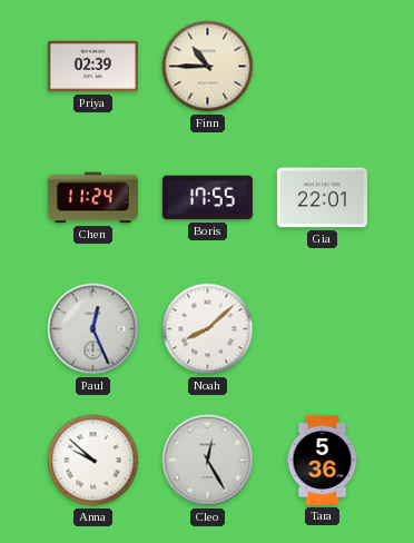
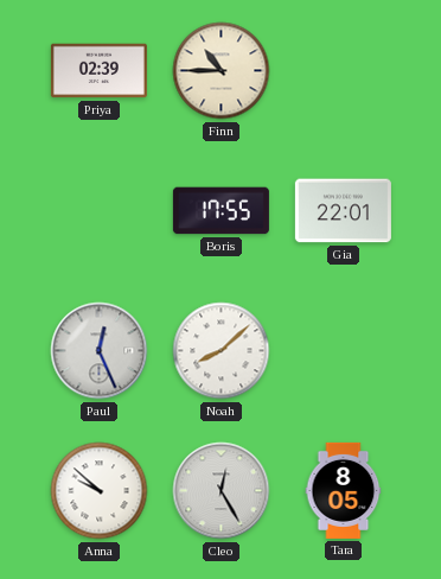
Chen: 11:24 -> none (92, 198)
Tara: 5:36 -> 8:05 (344, 490)
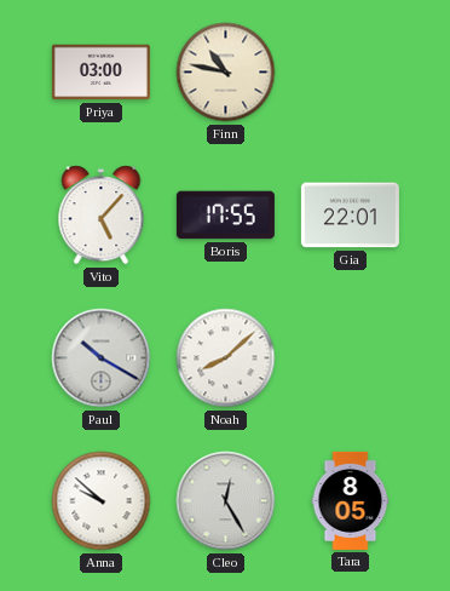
Priya: 02:39 -> 03:00 (100, 73)
Finn: 10:45 -> 10:47 (226, 73)
Vito: none -> 5:07 (102, 216)
Paul: 12:26 -> 10:20 (102, 358)
